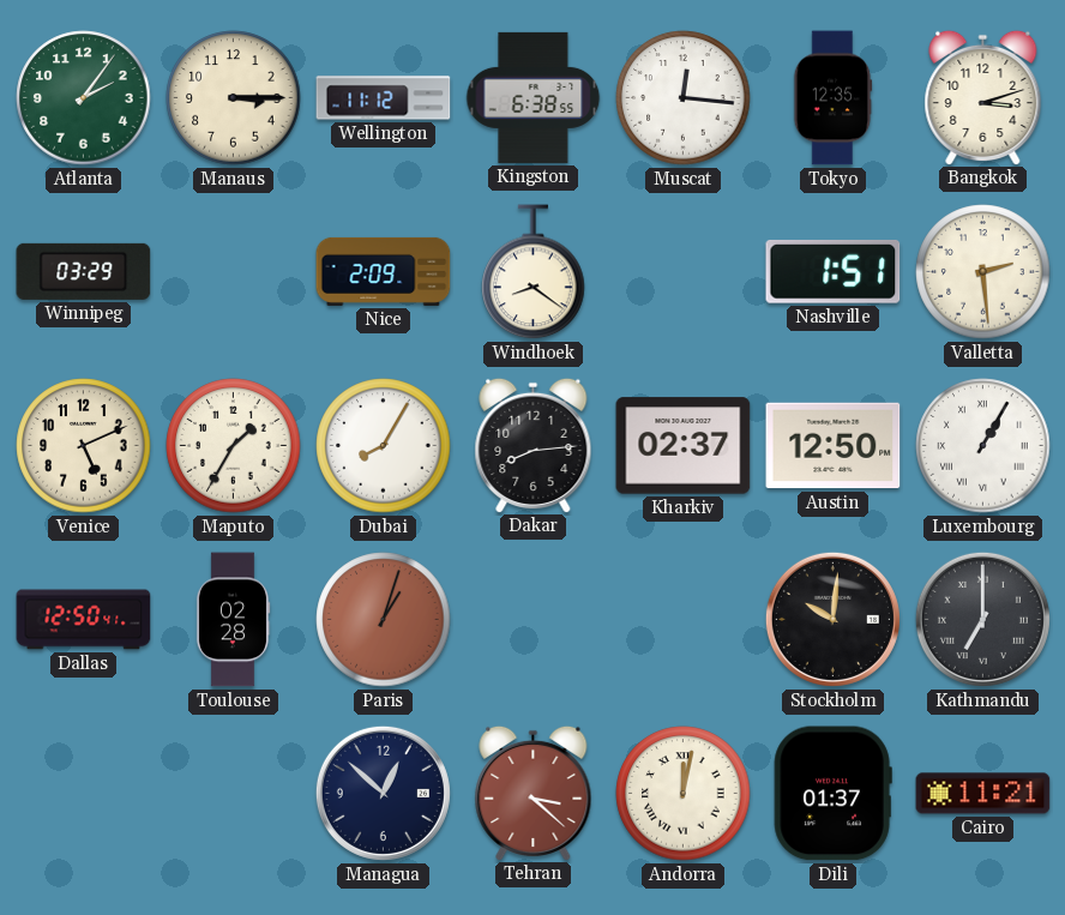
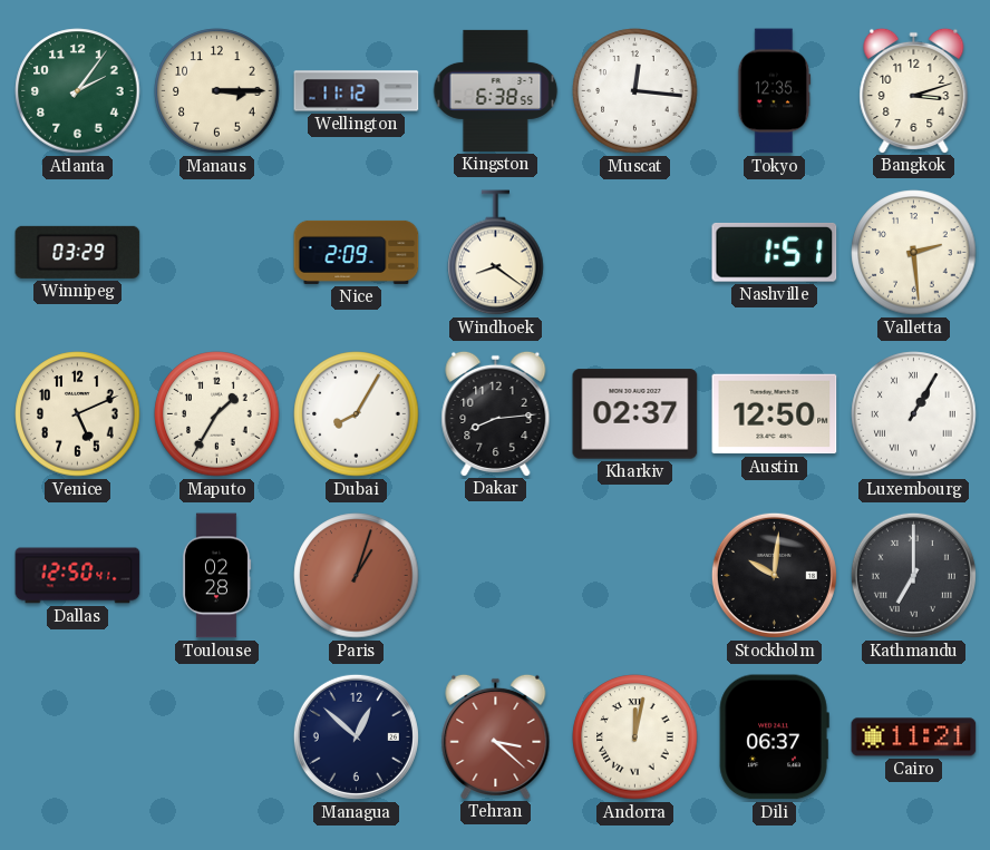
Dili: 01:37 -> 06:37 (774, 737)
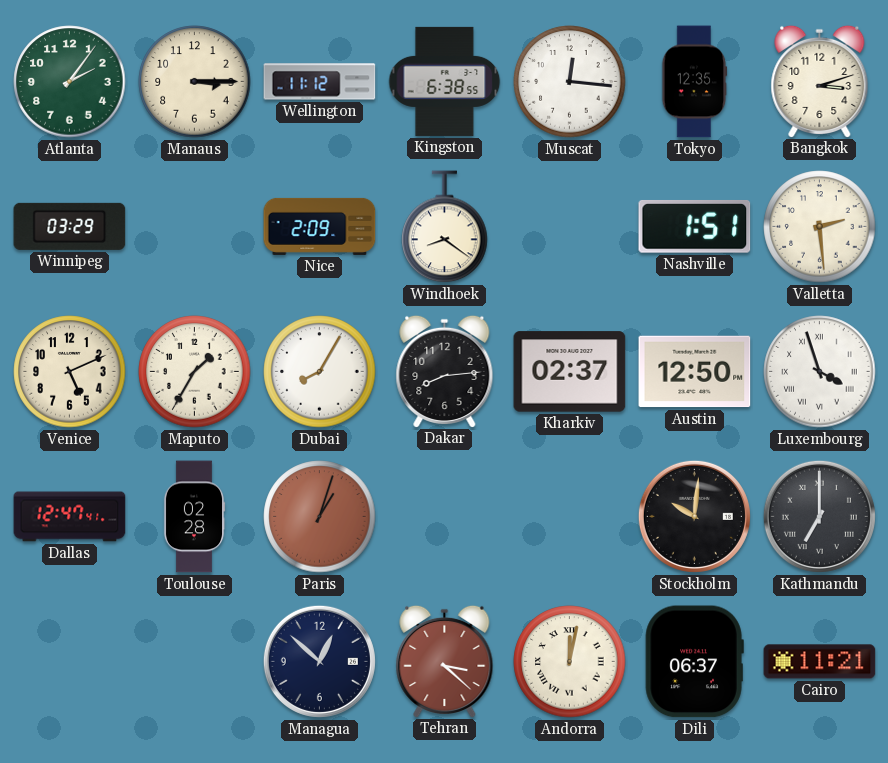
Luxembourg: 1:05 -> 3:57 (820, 372)
Dallas: 12:50 -> 12:47 (70, 517)
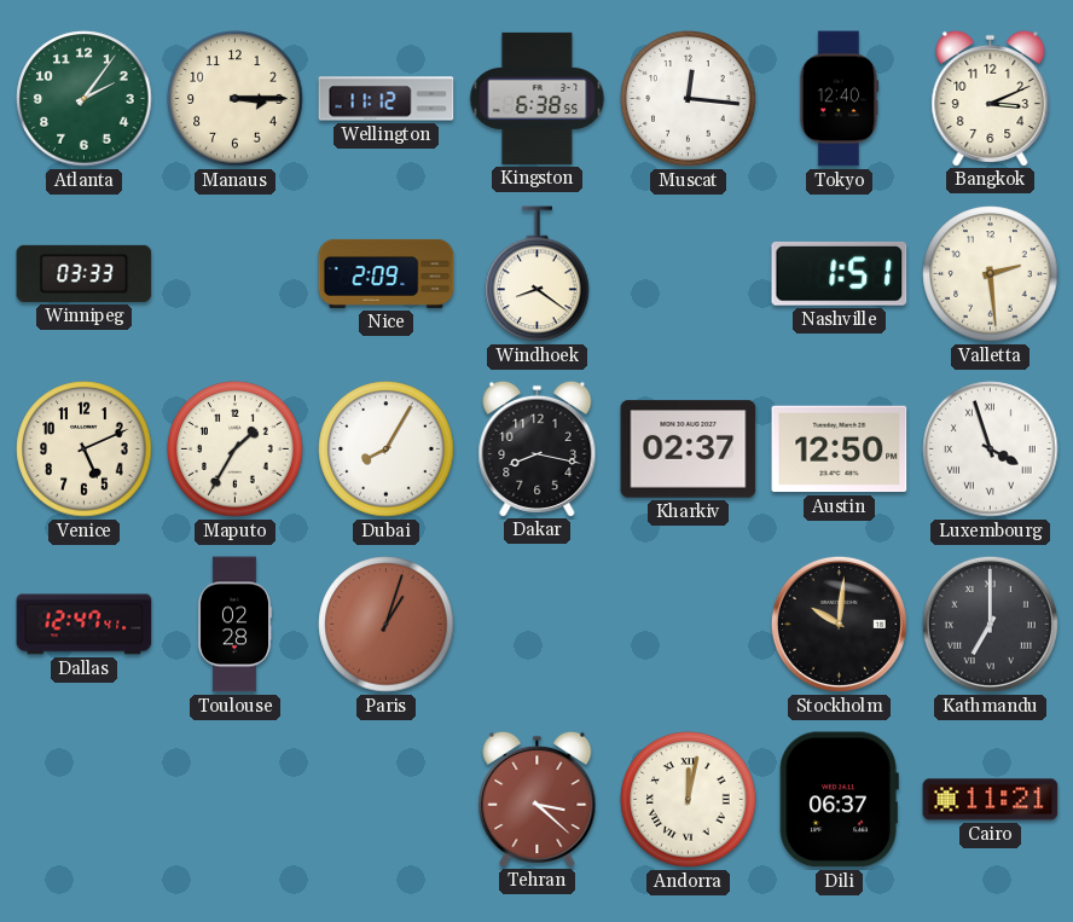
Tokyo: 12:35 -> 12:40 (839, 99)
Bangkok: 3:12 -> 3:11 (991, 98)
Winnipeg: 03:29 -> 03:33 (85, 273)
Dakar: 8:14 -> 8:17 (538, 448)
Managua: 12:52 -> none (319, 661)
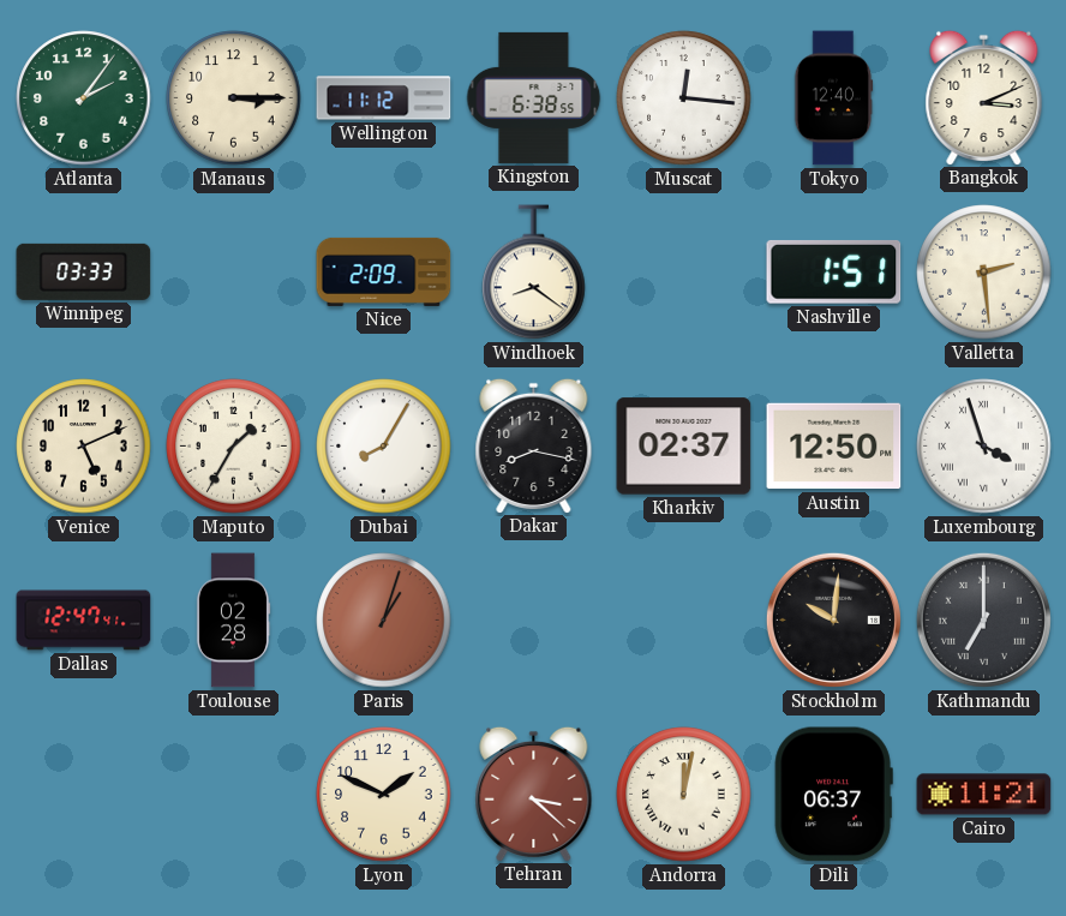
Lyon: none -> 1:49 (384, 795)
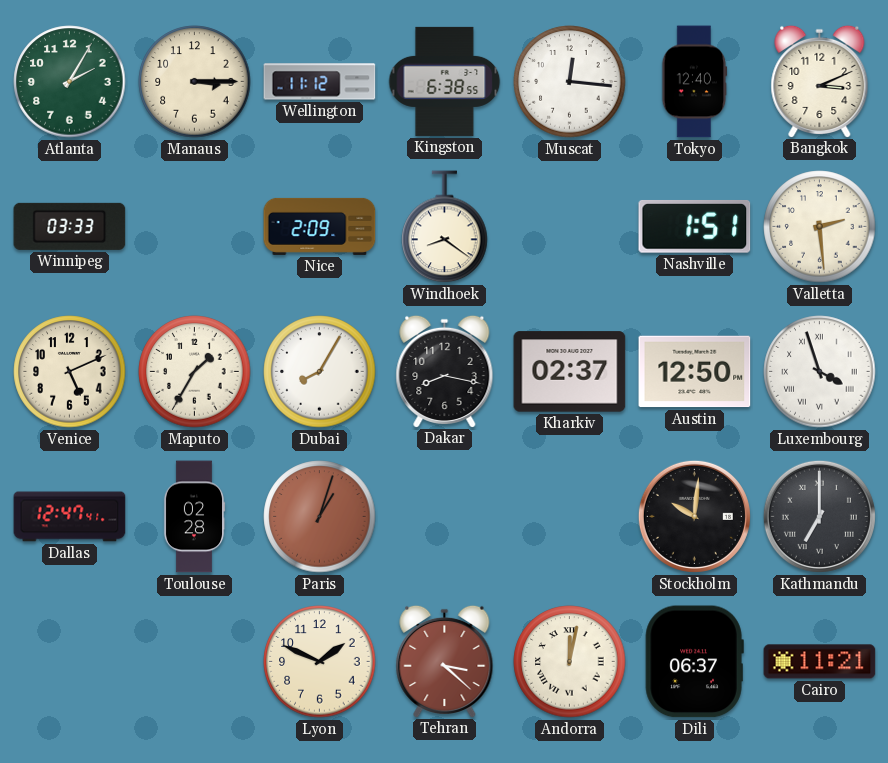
Atlanta: 2:06 -> 2:05 (70, 82)
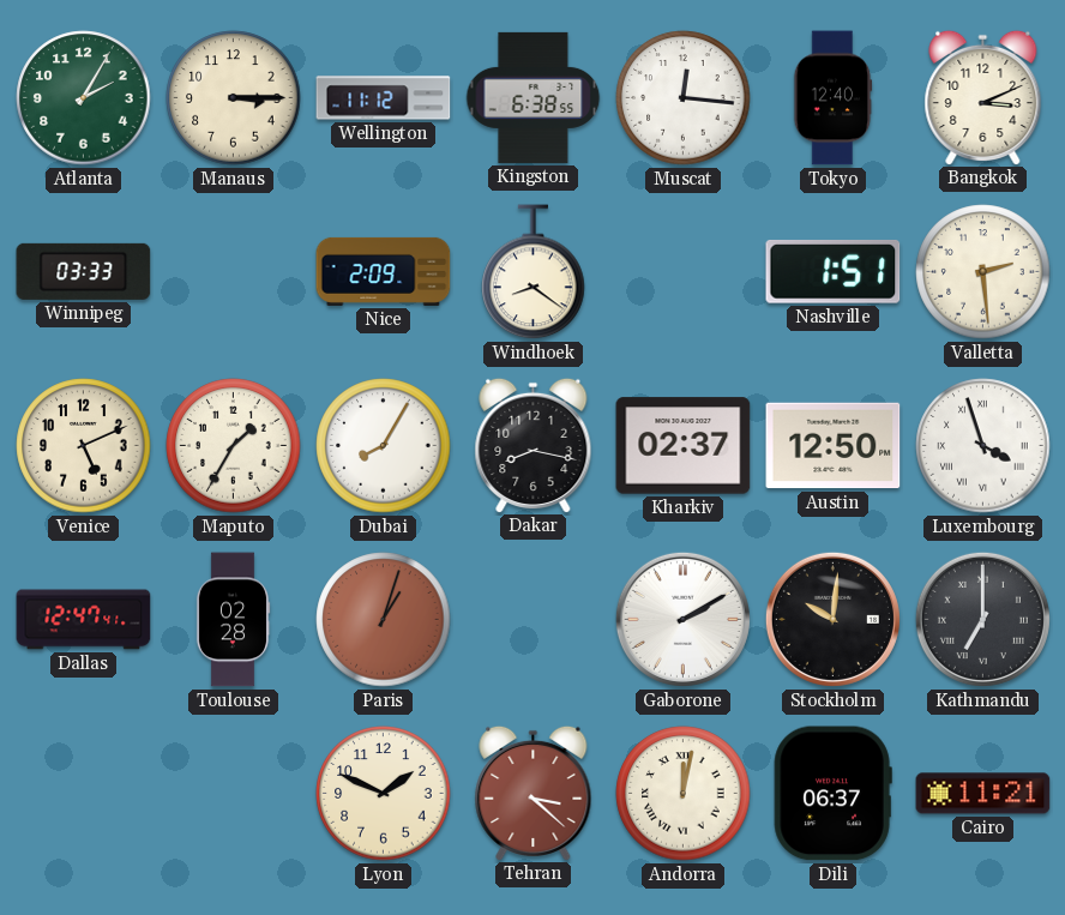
Gaborone: none -> 2:10 (682, 619)
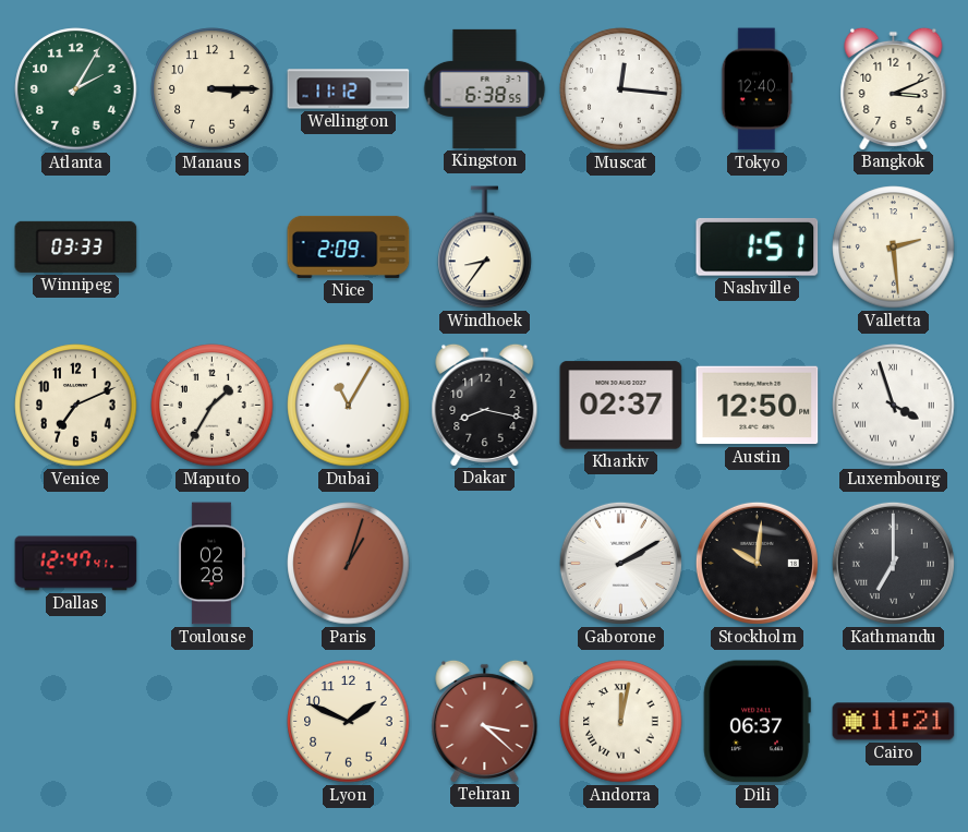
Windhoek: 8:21 -> 8:36 (485, 248)
Venice: 5:11 -> 7:11 (76, 406)
Dubai: 8:05 -> 11:05 (349, 406)
